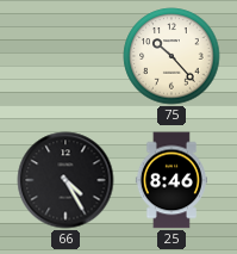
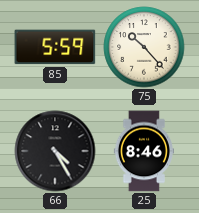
85: none -> 5:59 (55, 47)
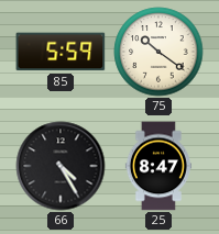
75: 10:23 -> 10:21 (158, 52)
25: 8:46 -> 8:47 (158, 166)
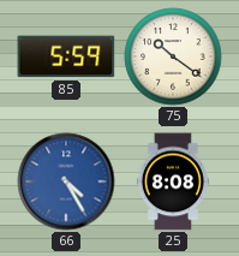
66 dial: black -> blue (66, 181)
25: 8:47 -> 8:08 (173, 181)
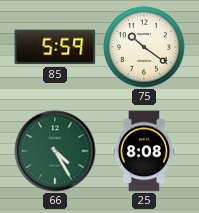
66 dial: blue -> green (55, 151)
